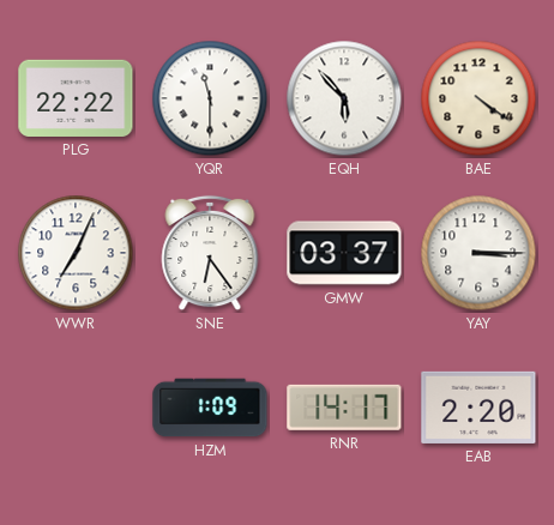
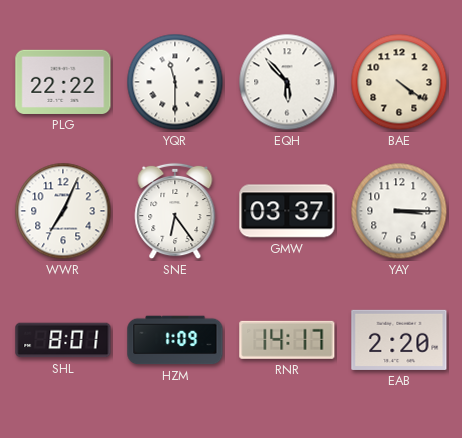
SHL: none -> 8:01 (63, 340)
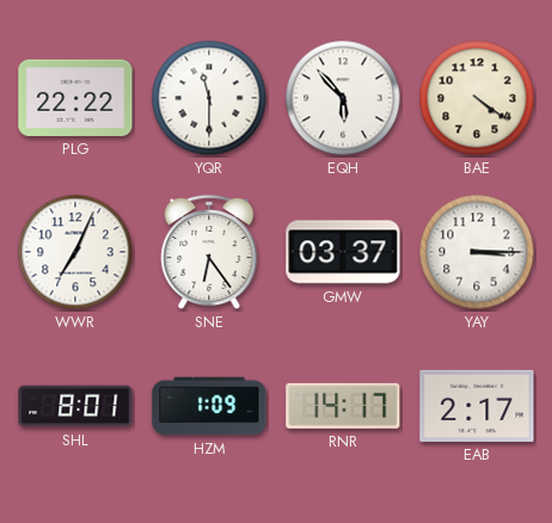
EAB: 2:20 -> 2:17 (477, 406)
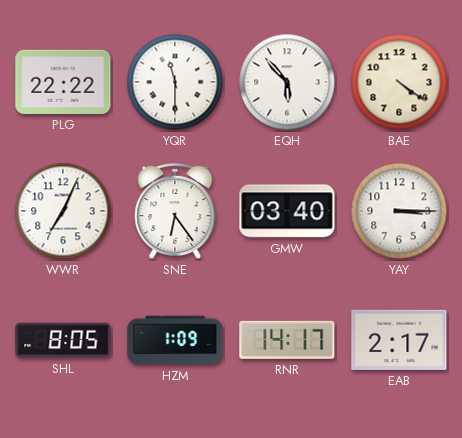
GMW: 03:37 -> 03:40 (287, 211)
SHL: 8:01 -> 8:05 (63, 340)
